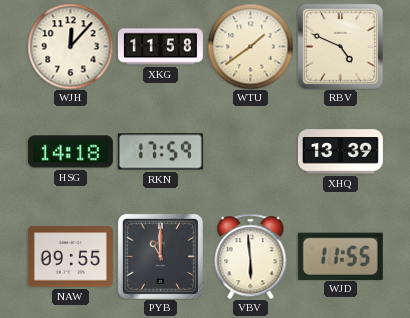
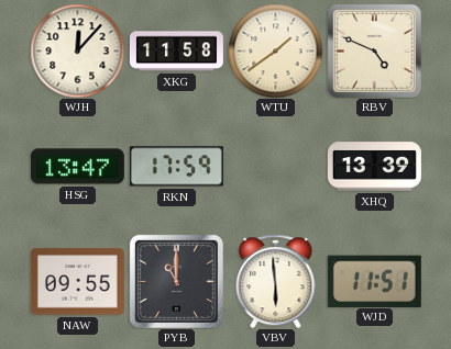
HSG: 14:18 -> 13:47 (77, 167)
WJD: 11:55 -> 11:51 (374, 281)
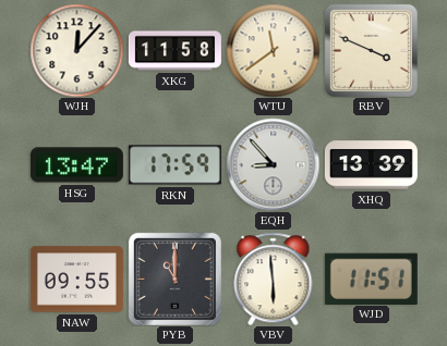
WTU: 1:39 -> 11:39 (273, 50)
RBV: 4:49 -> 3:49 (371, 50)
EQH: none -> 8:53 (273, 164)
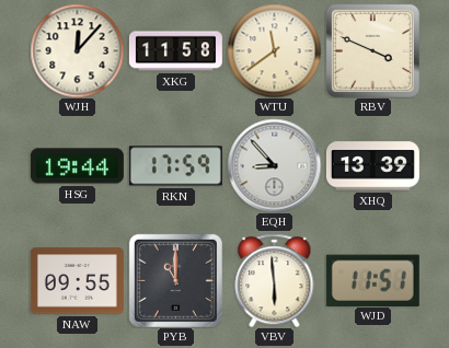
HSG: 13:47 -> 19:44 (77, 166)
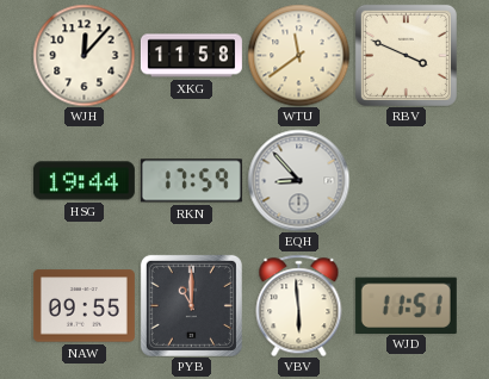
XHQ: 13:39 -> none (372, 166)
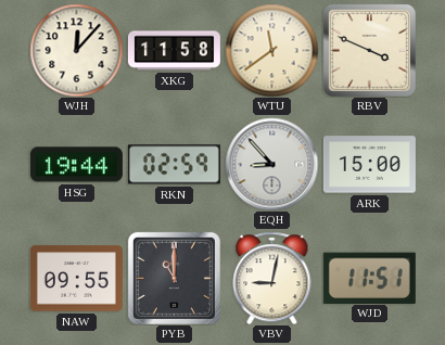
RKN: 17:59 -> 02:59 (174, 165)
ARK: none -> 15:00 (369, 165)
VBV: 5:59 -> 9:02 (272, 278)
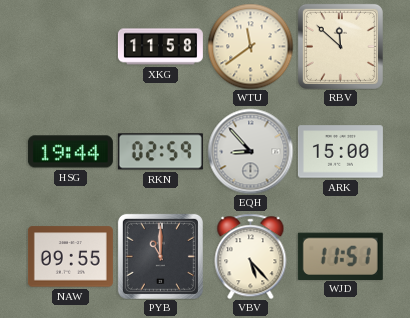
WJH: 12:07 -> none (76, 50)
RBV: 3:49 -> 11:52 (340, 46)
VBV: 9:02 -> 5:23 (251, 256)
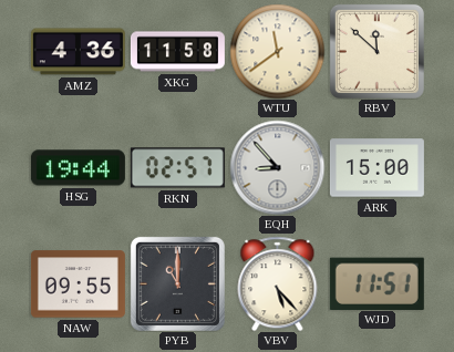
AMZ: none -> 4:36 (78, 52)
RKN: 02:59 -> 02:57 (177, 168)
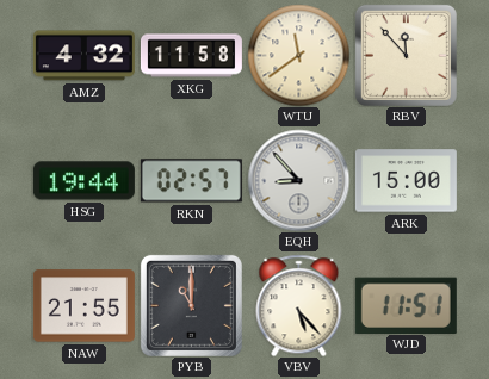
AMZ: 4:36 -> 4:32 (83, 56)
RBV: 11:52 -> 11:53 (406, 55)
NAW: 09:55 -> 21:55 (83, 306)
